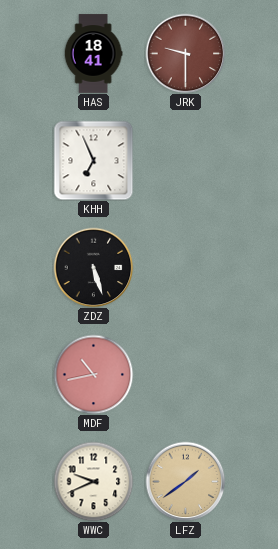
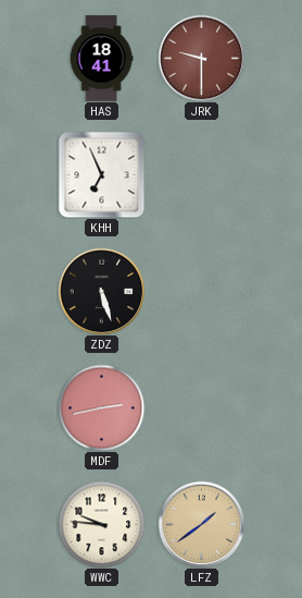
MDF: 10:43 -> 2:43 (101, 407)
WWC: 9:41 -> 9:46 (101, 524)
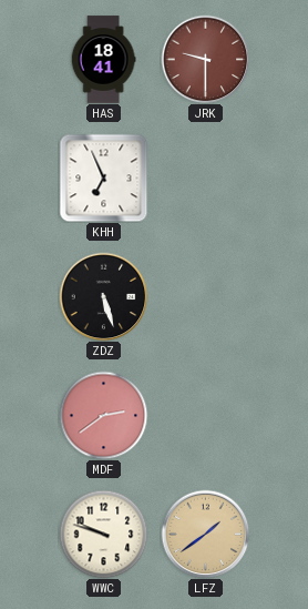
MDF: 2:43 -> 2:39 (103, 415)
WWC: 9:46 -> 9:48 (103, 534)
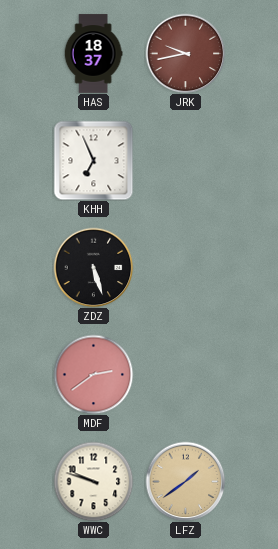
HAS: 18:41 -> 18:37 (93, 54)
JRK: 9:30 -> 9:43 (185, 53)
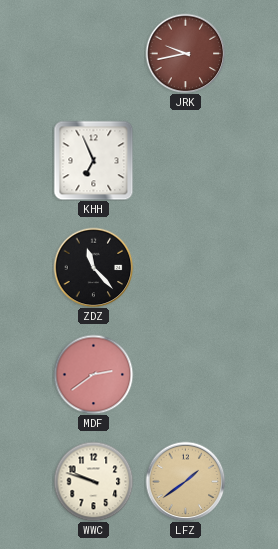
HAS: 18:37 -> none (93, 54)
ZDZ: 5:27 -> 11:23 (93, 267)
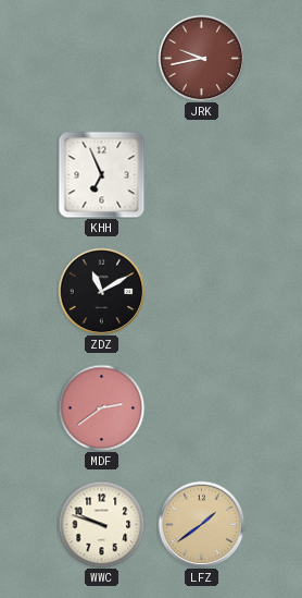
ZDZ: 11:23 -> 11:10 (101, 291)
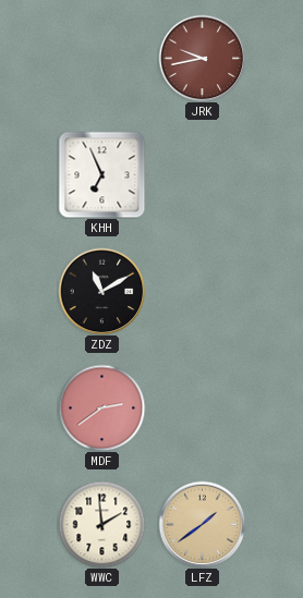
WWC: 9:48 -> 1:59 (101, 524)
